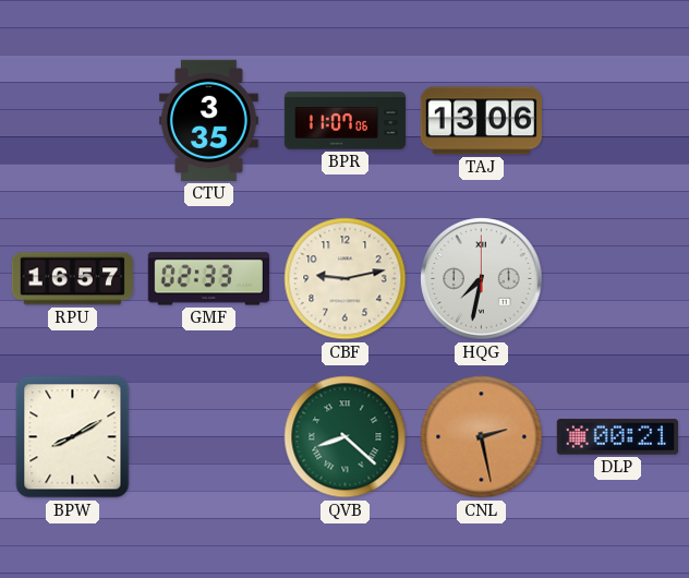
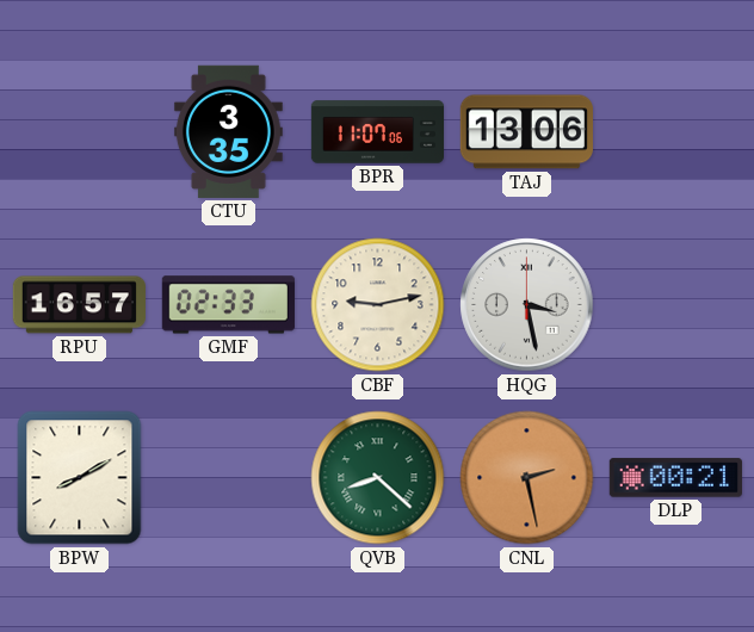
HQG: 7:32 -> 3:28 (527, 305)
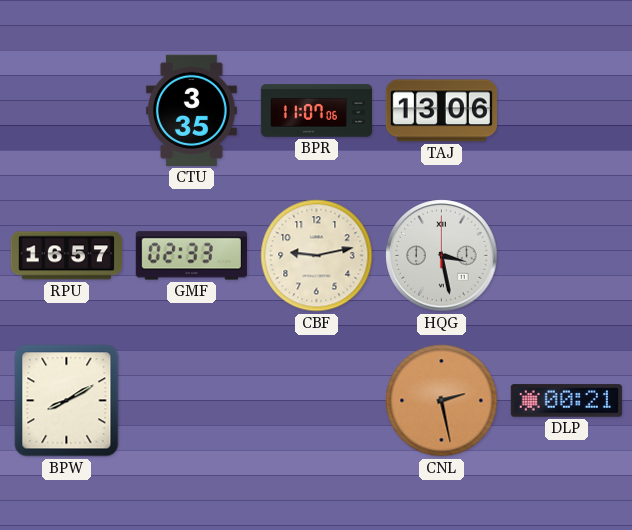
QVB: 8:22 -> none (378, 478)
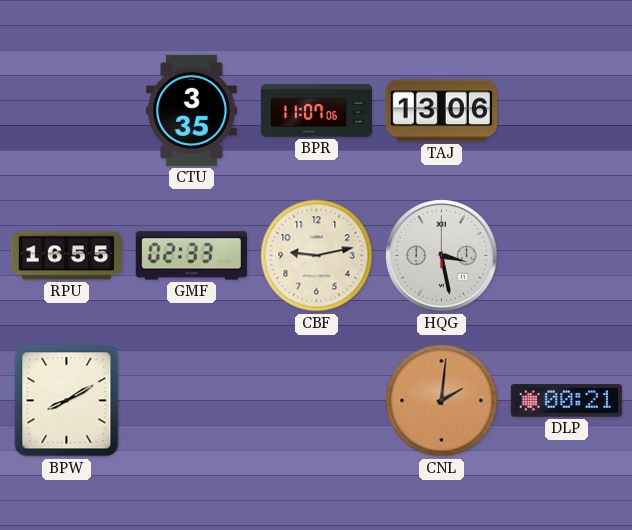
RPU: 16:57 -> 16:55 (66, 256)
CNL: 2:28 -> 2:01 (442, 401)
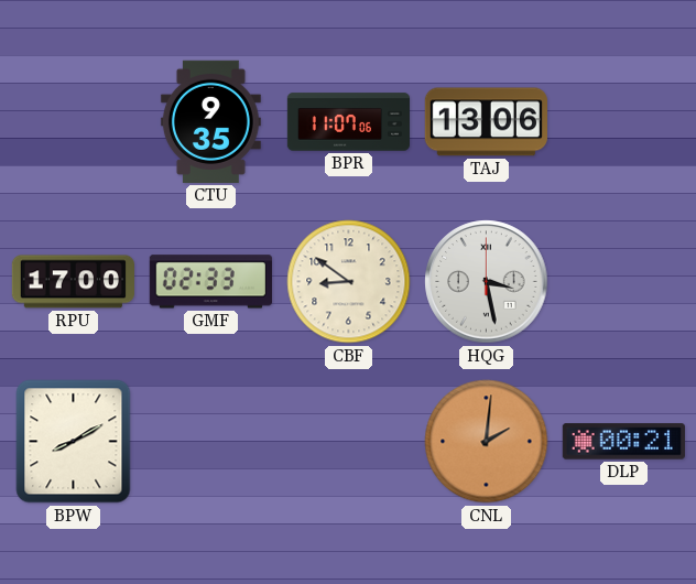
CTU: 3:35 -> 9:35 (210, 121)
RPU: 16:55 -> 17:00 (73, 282)
CBF: 9:13 -> 8:51 (349, 282)
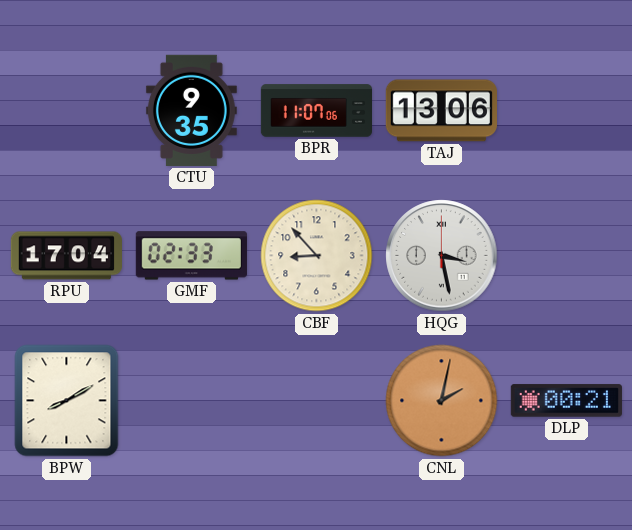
RPU: 17:00 -> 17:04 (66, 256)
CBF: 8:51 -> 8:53 (317, 256)
CNL: 2:01 -> 2:02 (442, 401)
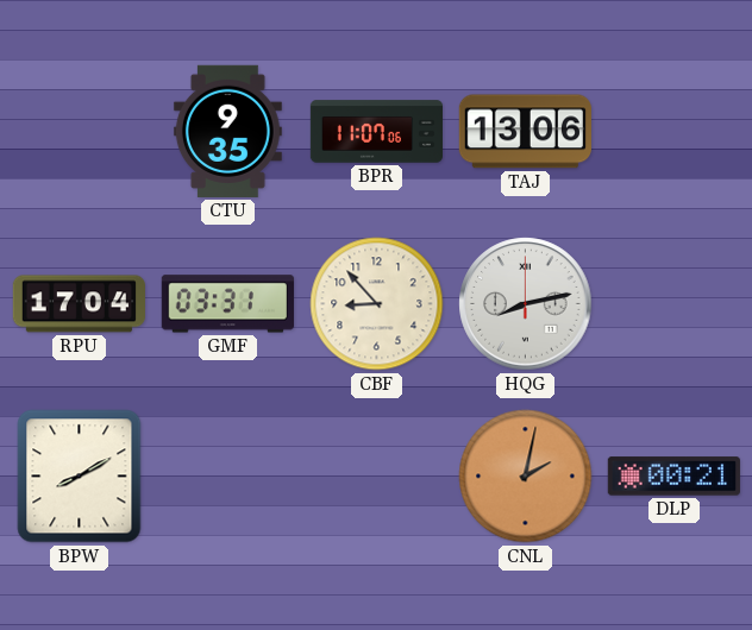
GMF: 02:33 -> 03:31 (227, 304)
HQG: 3:28 -> 8:13 (526, 304)
